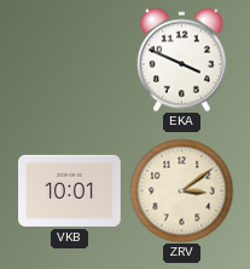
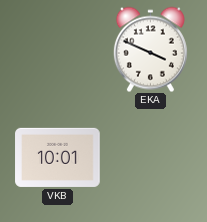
ZRV: 3:09 -> none (181, 190)
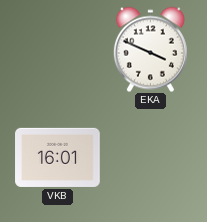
VKB: 10:01 -> 16:01 (58, 157)
